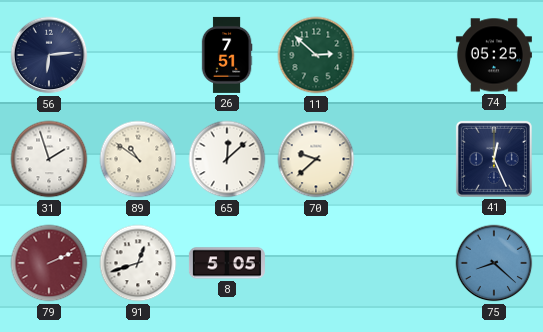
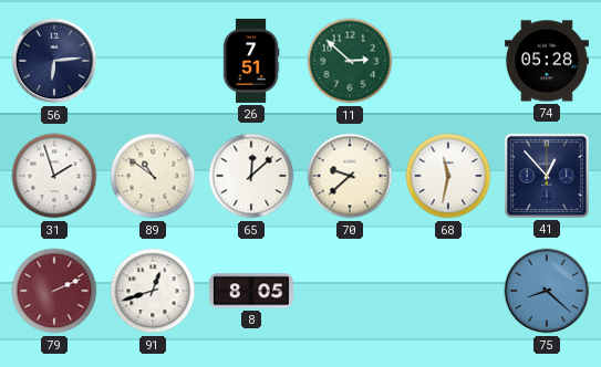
74: 05:25 -> 05:28 (547, 61)
68: none -> 11:32 (448, 176)
41: 12:26 -> 12:53 (547, 176)
8: 5:05 -> 8:05 (251, 291)
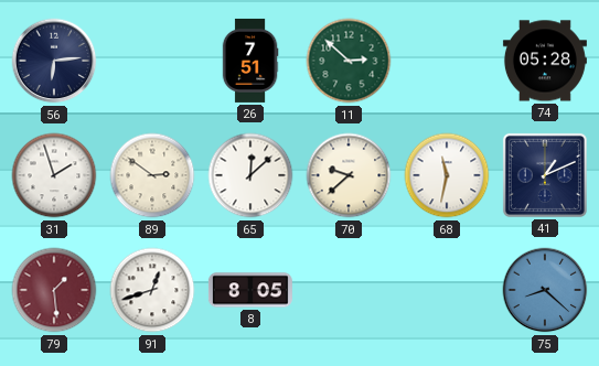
89: 10:51 -> 2:51 (152, 175)
41: 12:53 -> 1:11 (545, 175)
79: 2:11 -> 1:29 (54, 290)
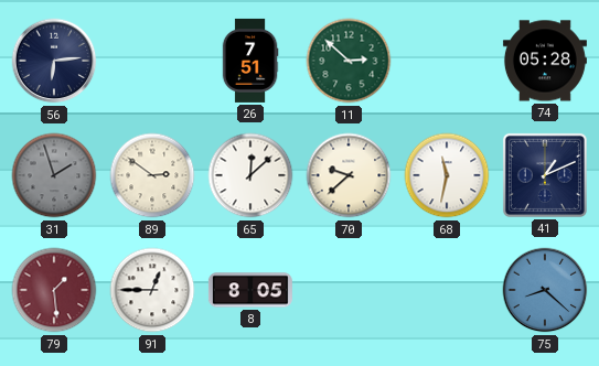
31 dial: white -> grey (54, 175)
91: 12:42 -> 12:45 (152, 290)
